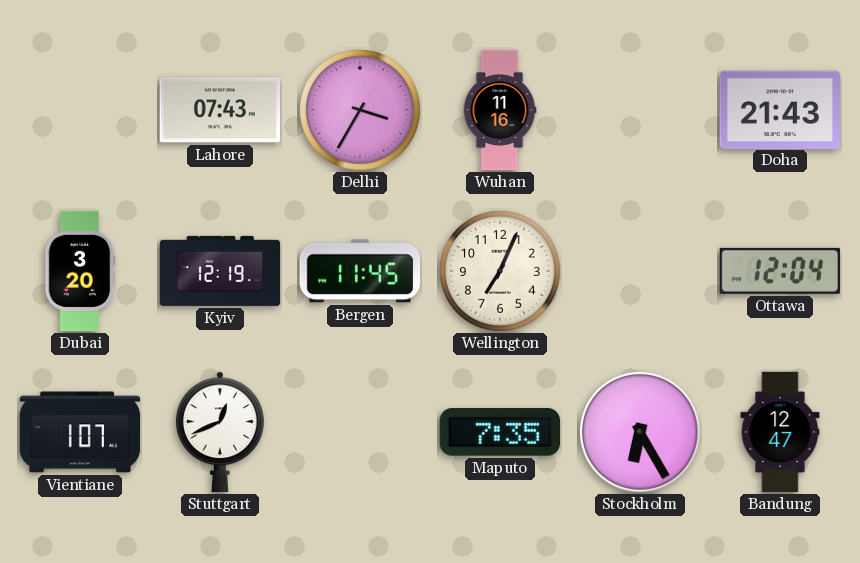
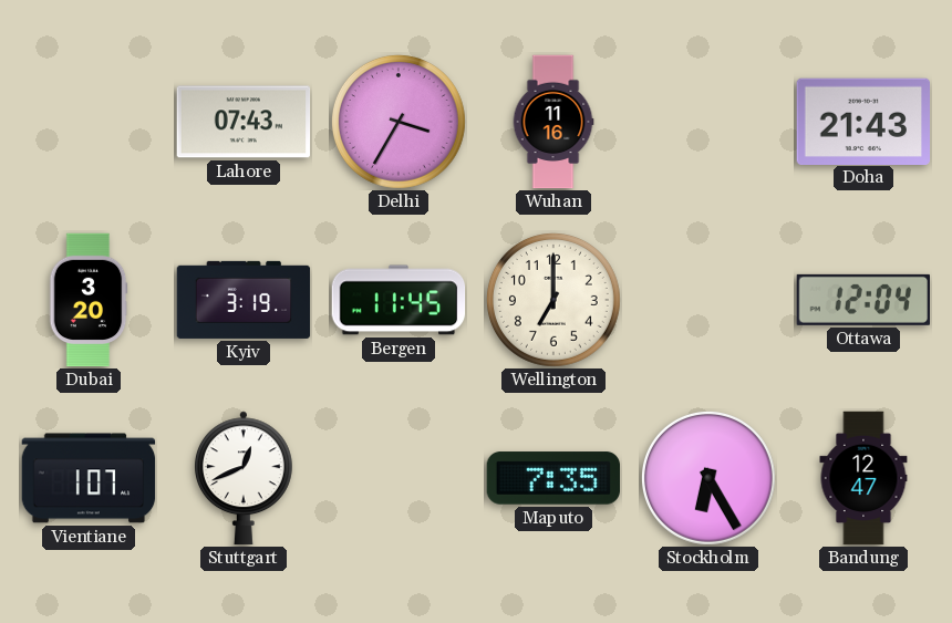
Kyiv: 12:19 -> 3:19 (244, 300)
Wellington: 7:04 -> 7:00 (553, 300)
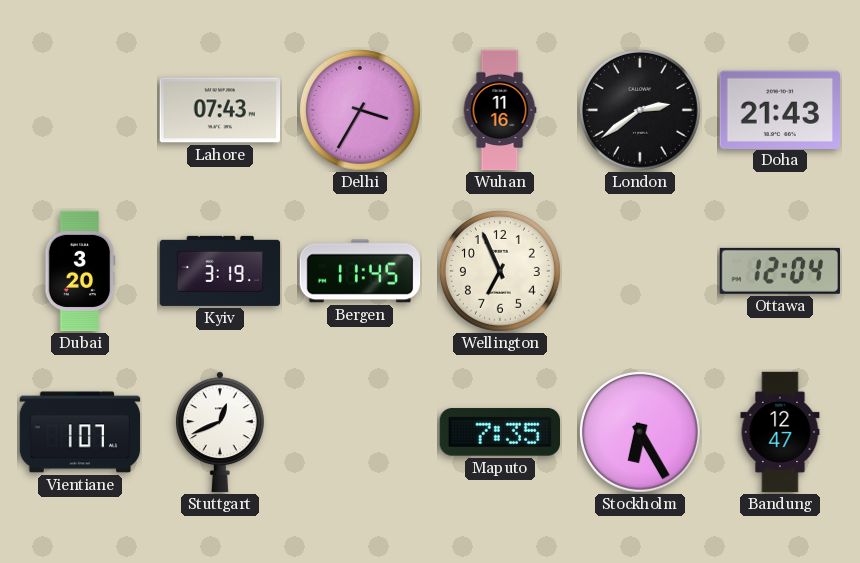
London: none -> 2:39 (640, 110)
Wellington: 7:00 -> 6:56 (500, 271)
